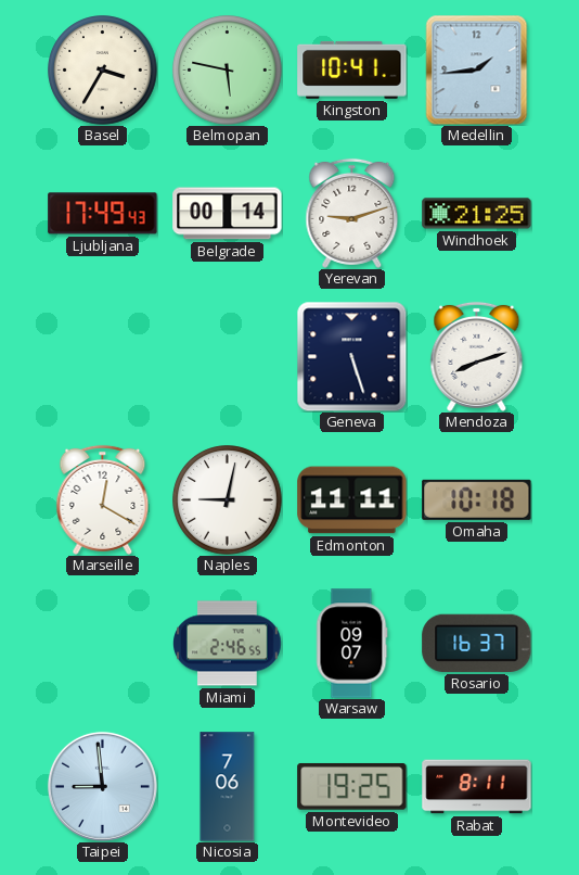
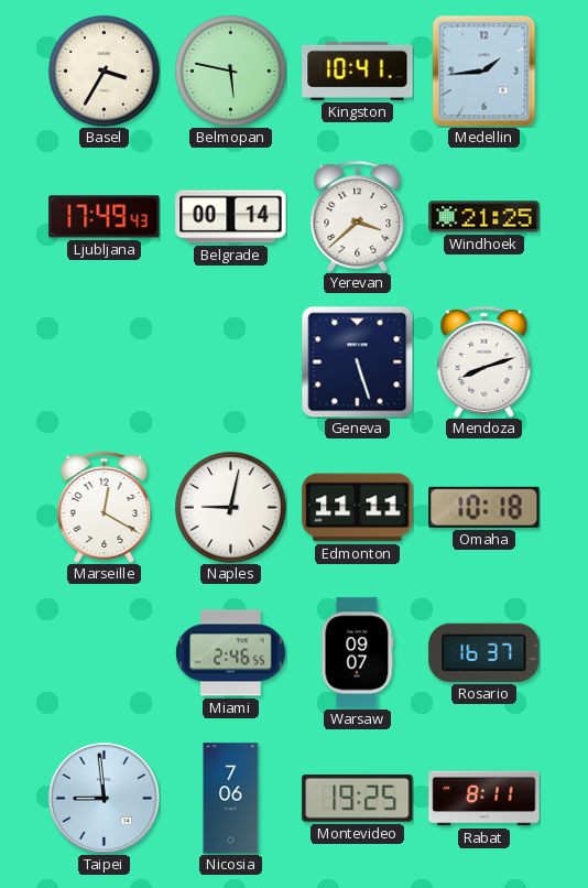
Yerevan: 9:12 -> 3:38 (358, 216)
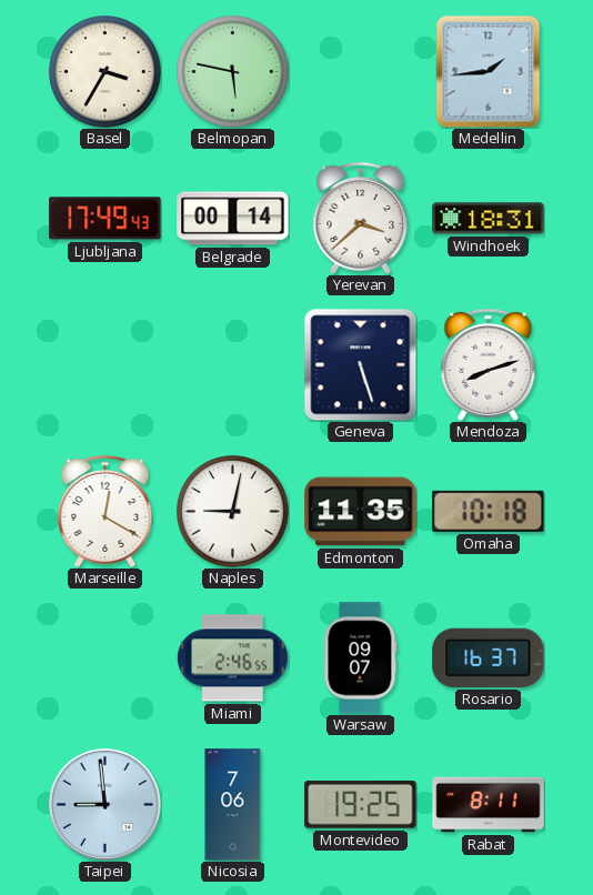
Kingston: 10:41 -> none (358, 71)
Windhoek: 21:25 -> 18:31 (489, 219)
Edmonton: 11:11 -> 11:35 (361, 512)
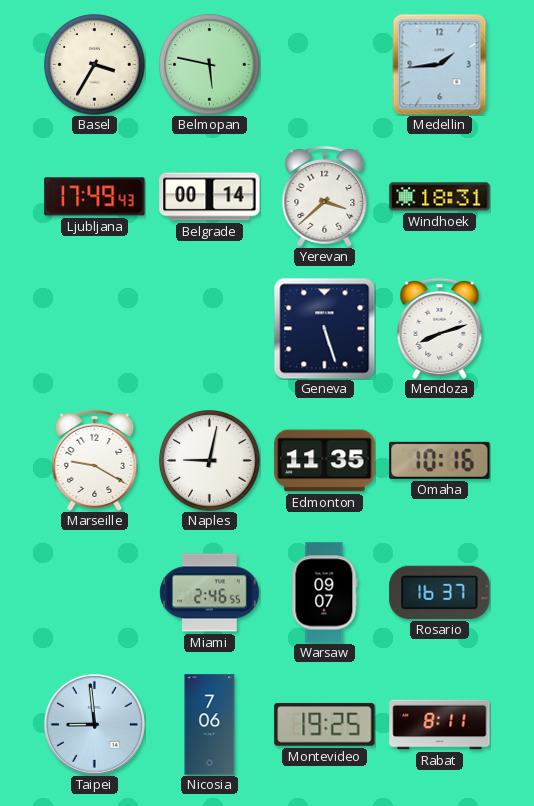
Marseille: 12:20 -> 9:20 (95, 460)
Omaha: 10:18 -> 10:16 (440, 460)
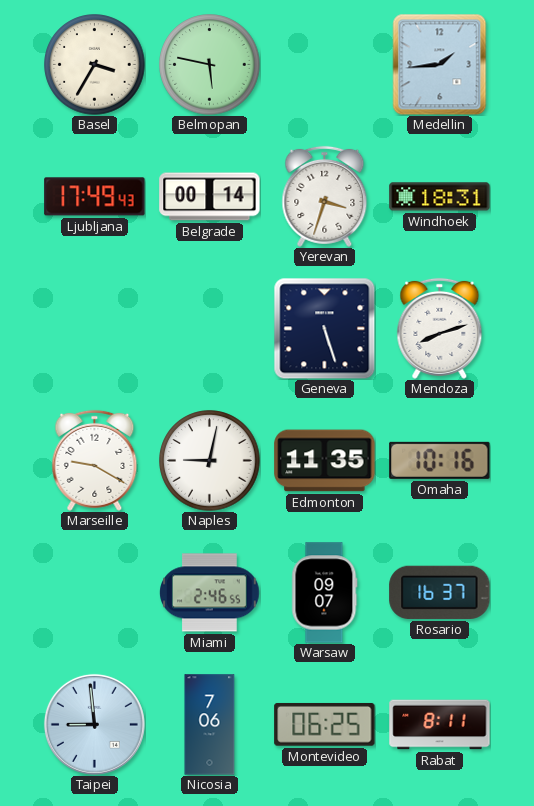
Yerevan: 3:38 -> 3:33 (325, 196)
Montevideo: 19:25 -> 06:25 (325, 725)
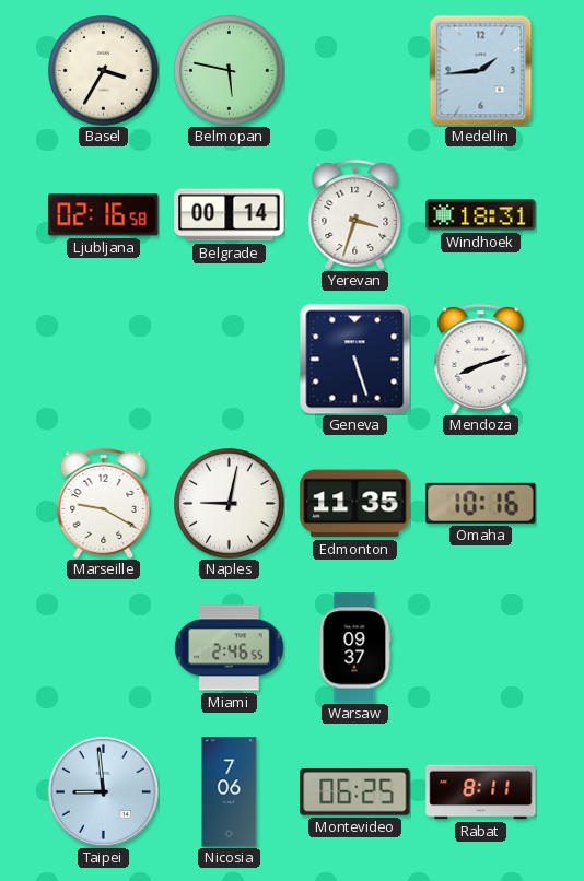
Ljubljana: 17:49 -> 02:16 (104, 215)
Warsaw: 09:07 -> 09:37 (355, 648)
Rosario: 16:37 -> none (440, 592)
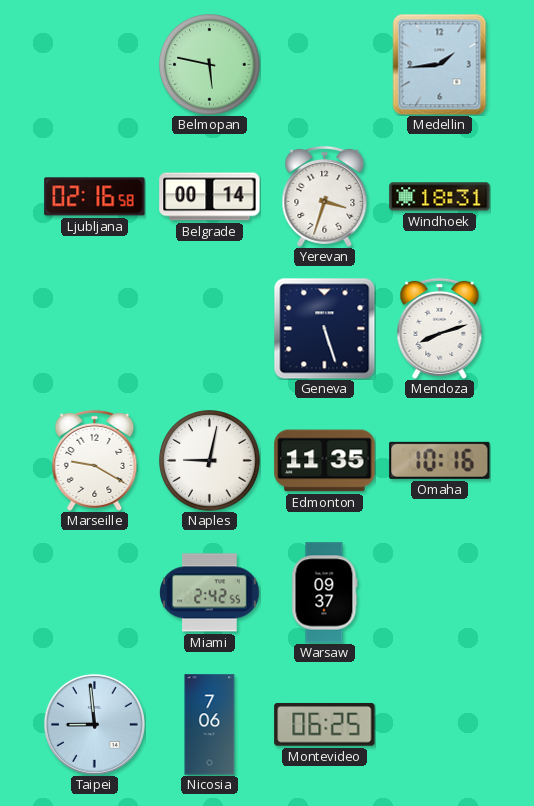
Basel: 3:35 -> none (104, 71)
Miami: 2:46 -> 2:42 (210, 593)
Rabat: 8:11 -> none (481, 792)
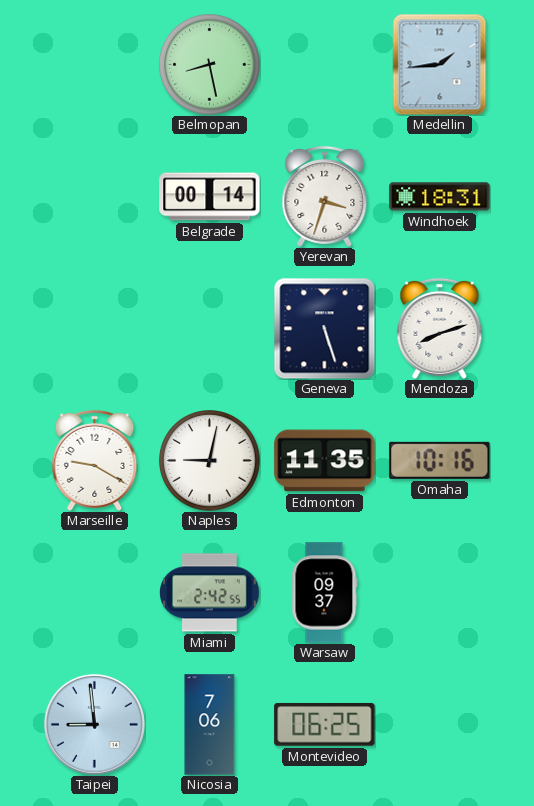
Belmopan: 5:47 -> 8:28 (210, 65)
Ljubljana: 02:16 -> none (95, 197)
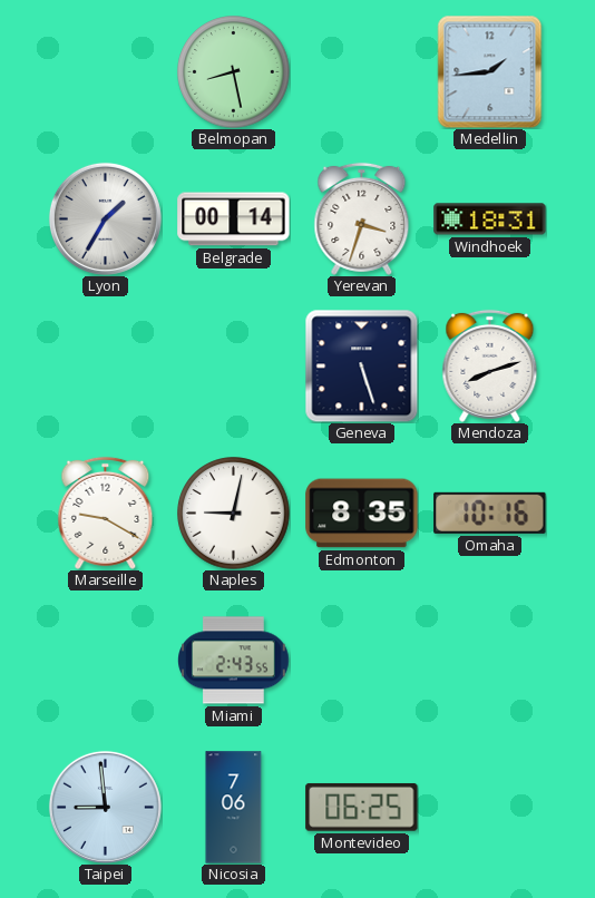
Lyon: none -> 1:35 (105, 218)
Edmonton: 11:35 -> 8:35 (362, 514)
Miami: 2:42 -> 2:43 (234, 661)
Warsaw: 09:37 -> none (325, 593)
